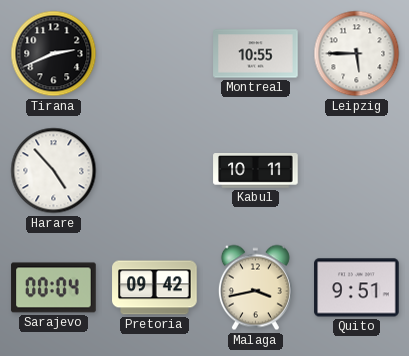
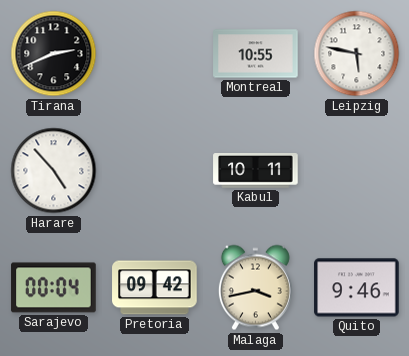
Leipzig: 5:45 -> 5:47 (357, 54)
Quito: 9:51 -> 9:46 (357, 288)
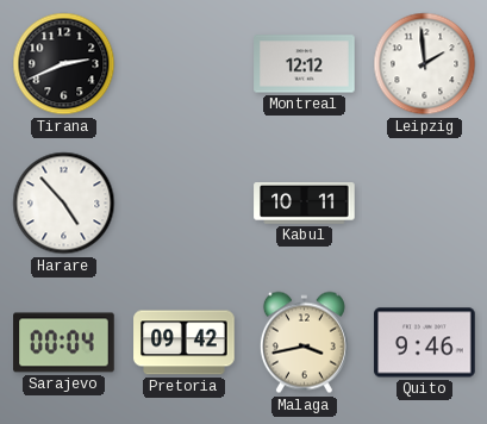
Montreal: 10:55 -> 12:12 (305, 64)
Leipzig: 5:47 -> 1:59 (425, 64)
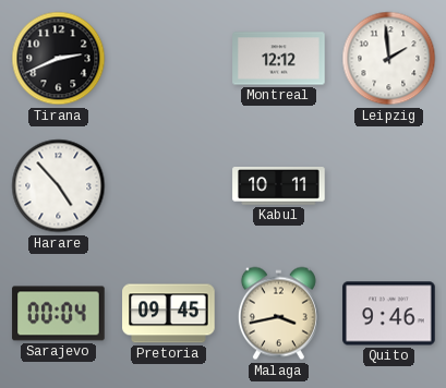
Pretoria: 09:42 -> 09:45 (169, 314)
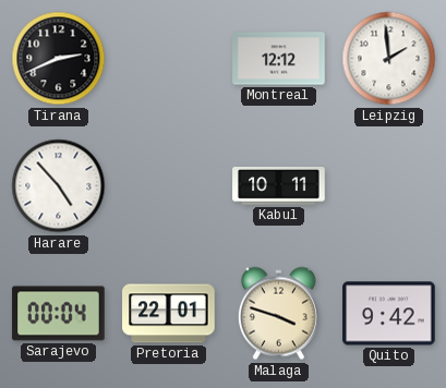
Pretoria: 09:45 -> 22:01 (169, 314)
Malaga: 3:43 -> 3:48 (278, 314)
Quito: 9:46 -> 9:42 (389, 314)
